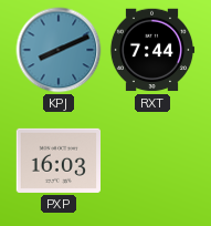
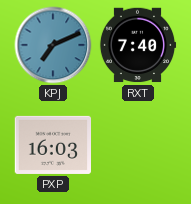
KPJ: 8:11 -> 7:11 (53, 45)
RXT: 7:44 -> 7:40 (138, 45)
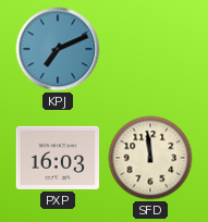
RXT: 7:40 -> none (138, 45)
SFD: none -> 11:59 (150, 158)
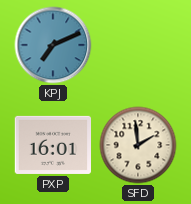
PXP: 16:03 -> 16:01 (53, 145)
SFD: 11:59 -> 1:59 (138, 145)
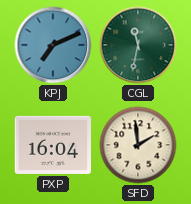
CGL: none -> 11:32 (138, 45)
PXP: 16:01 -> 16:04 (53, 145)
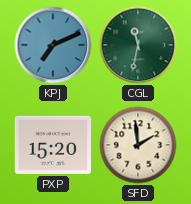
PXP: 16:04 -> 15:20 (53, 145)
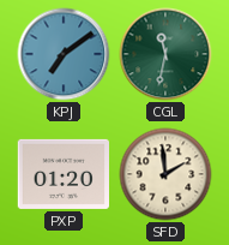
KPJ: 7:11 -> 7:09 (64, 54)
PXP: 15:20 -> 01:20 (64, 174)
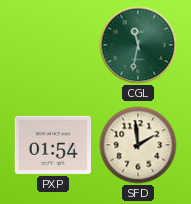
KPJ: 7:09 -> none (64, 54)
PXP: 01:20 -> 01:54 (53, 145)
